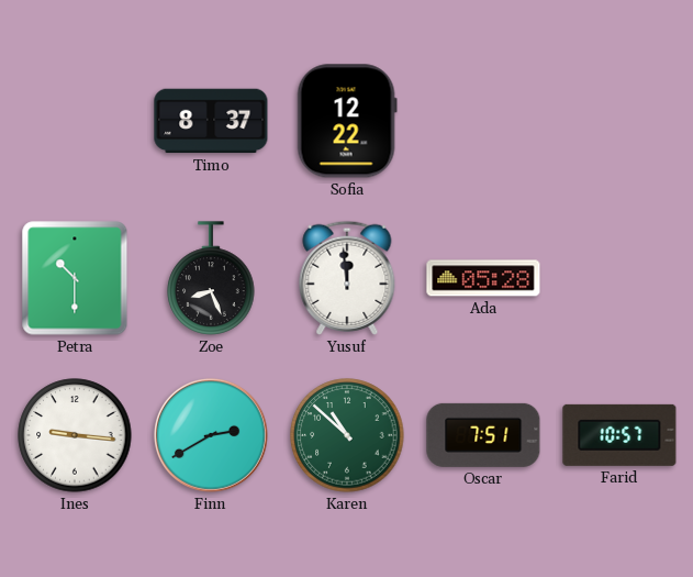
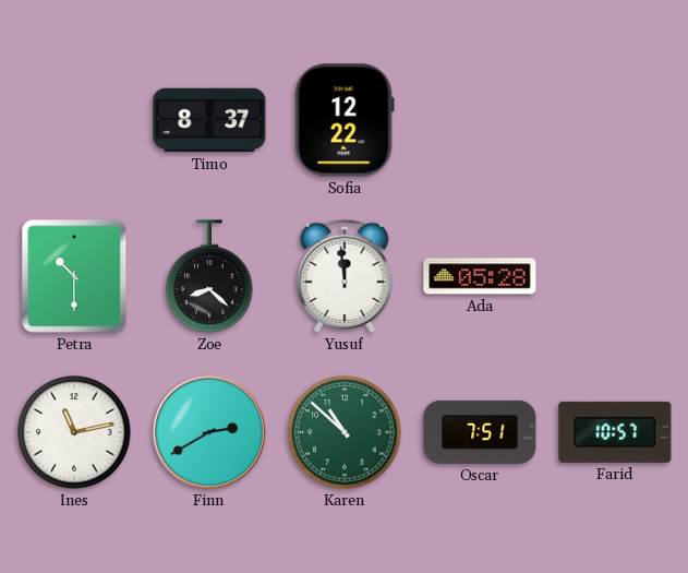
Zoe: 8:26 -> 8:22 (209, 276)
Ines: 9:16 -> 11:13 (74, 432)
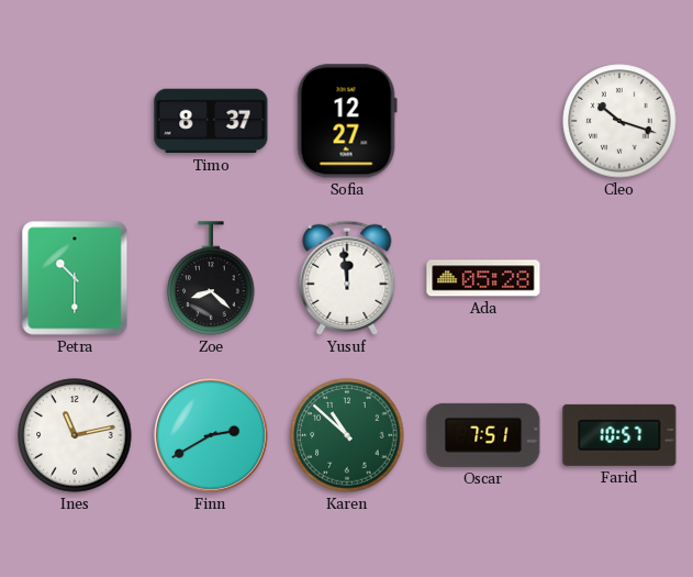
Sofia: 12:22 -> 12:27 (347, 121)
Cleo: none -> 10:18 (619, 121)
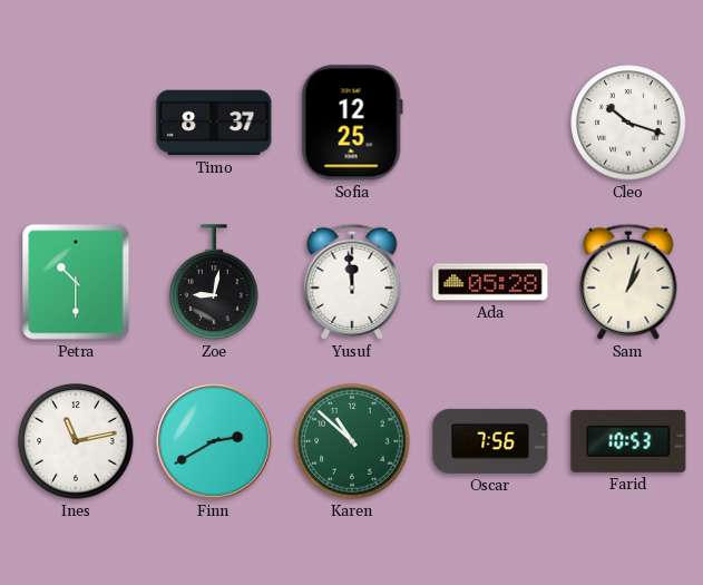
Sofia: 12:27 -> 12:25 (352, 123)
Zoe: 8:22 -> 9:02 (214, 282)
Sam: none -> 1:03 (628, 282)
Oscar: 7:51 -> 7:56 (490, 441)
Farid: 10:57 -> 10:53 (628, 441)
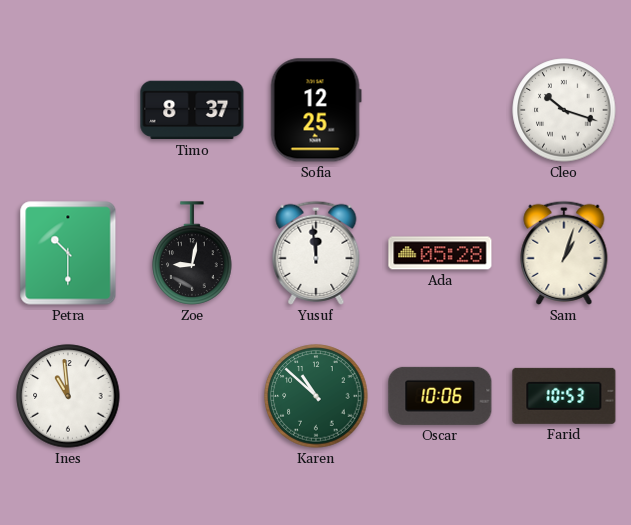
Ines: 11:13 -> 10:59 (68, 396)
Finn: 2:40 -> none (214, 441)
Oscar: 7:56 -> 10:06 (440, 396)
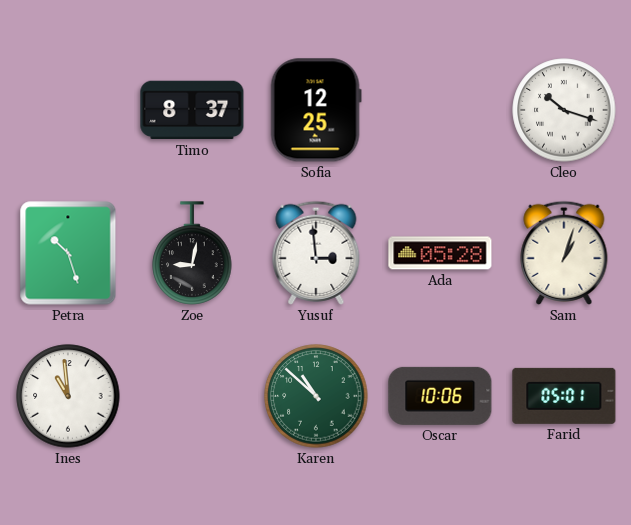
Petra: 10:30 -> 10:27 (68, 253)
Yusuf: 11:59 -> 2:59 (316, 253)
Farid: 10:53 -> 05:01 (564, 396)
